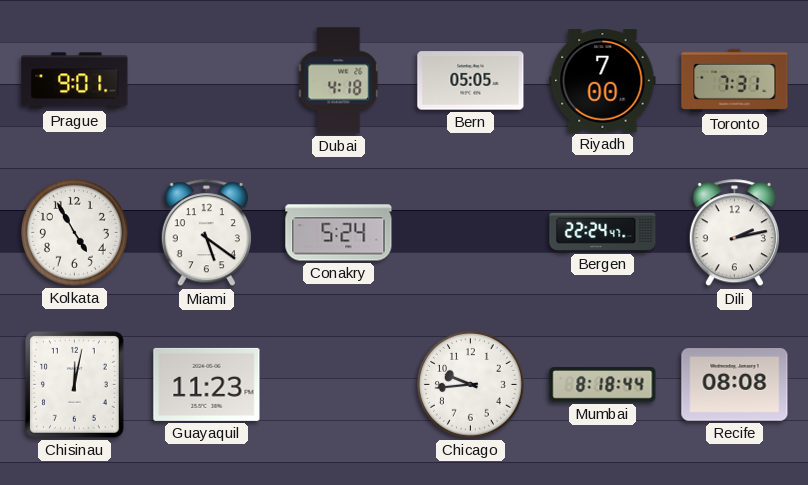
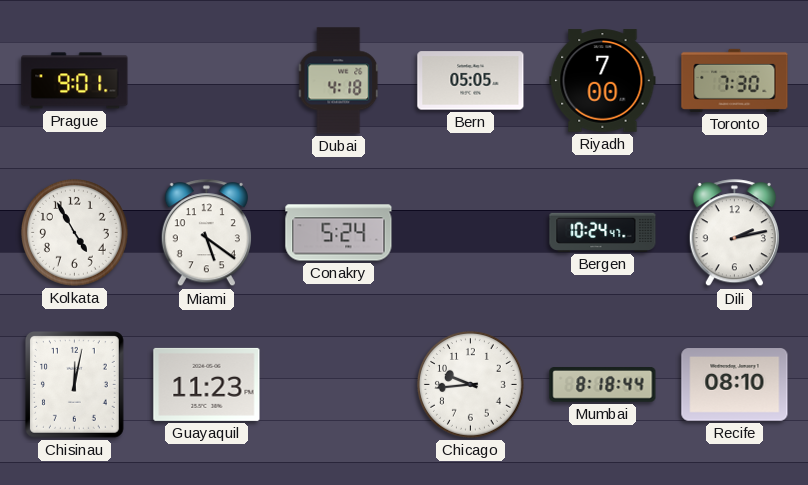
Toronto: 7:31 -> 7:30 (735, 80)
Bergen: 22:24 -> 10:24 (603, 232)
Recife: 08:08 -> 08:10 (735, 385)
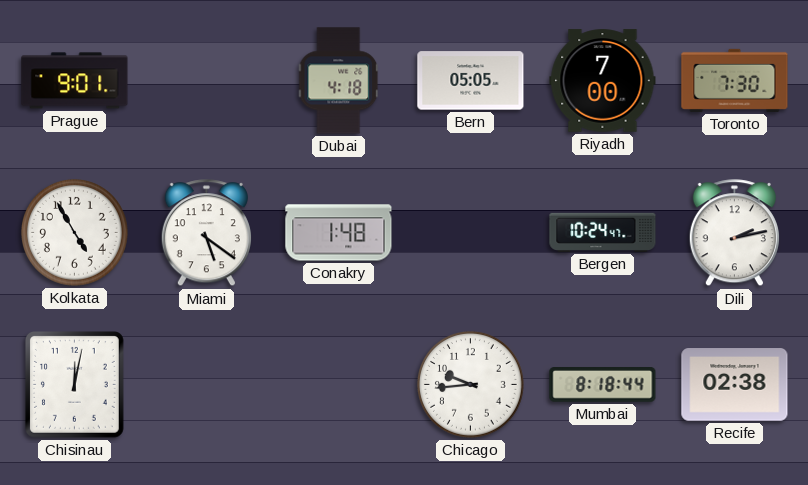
Conakry: 5:24 -> 1:48 (339, 233)
Guayaquil: 11:23 -> none (207, 384)
Recife: 08:10 -> 02:38 (735, 385)
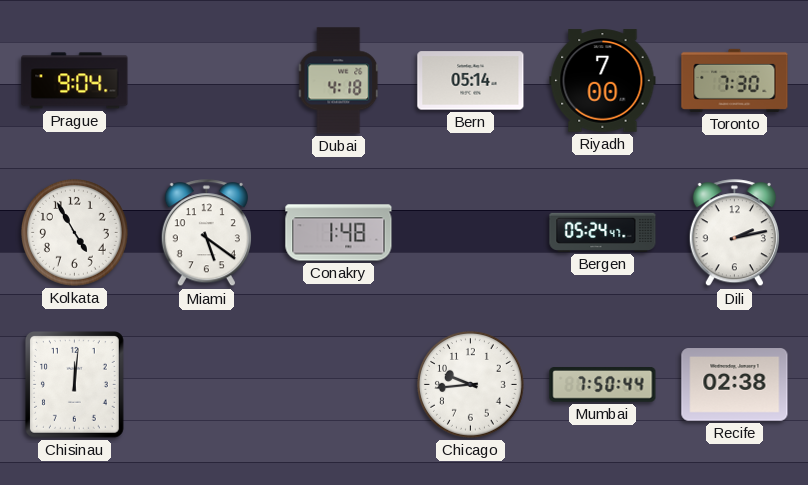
Prague: 9:01 -> 9:04 (75, 81)
Bern: 05:05 -> 05:14 (471, 81)
Bergen: 10:24 -> 05:24 (603, 232)
Chisinau: 12:02 -> 12:01 (74, 385)
Mumbai: 8:18 -> 7:50 (603, 385)
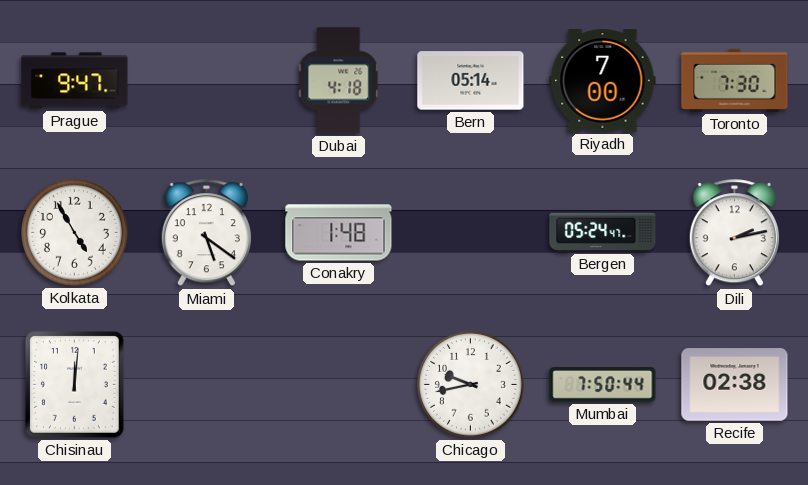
Prague: 9:04 -> 9:47 (75, 81)
Chicago: 9:44 -> 9:43 (470, 384)
